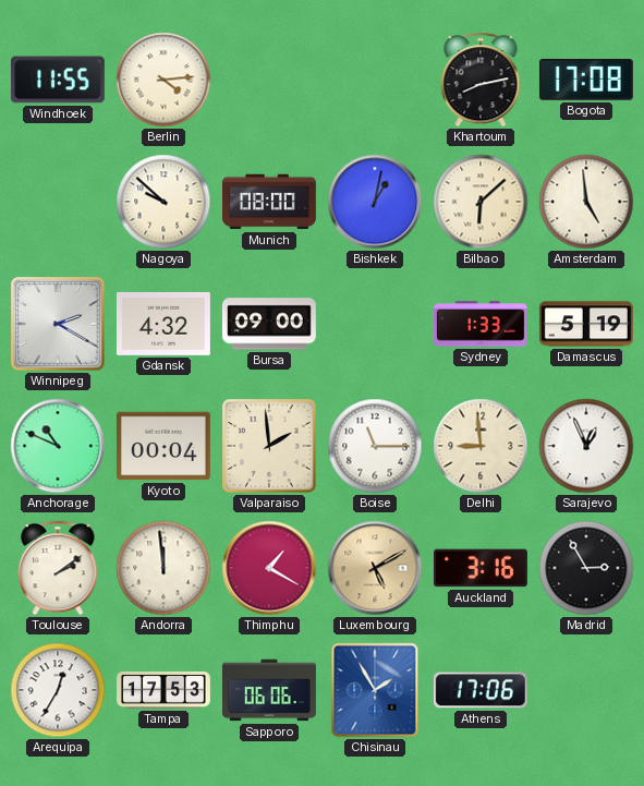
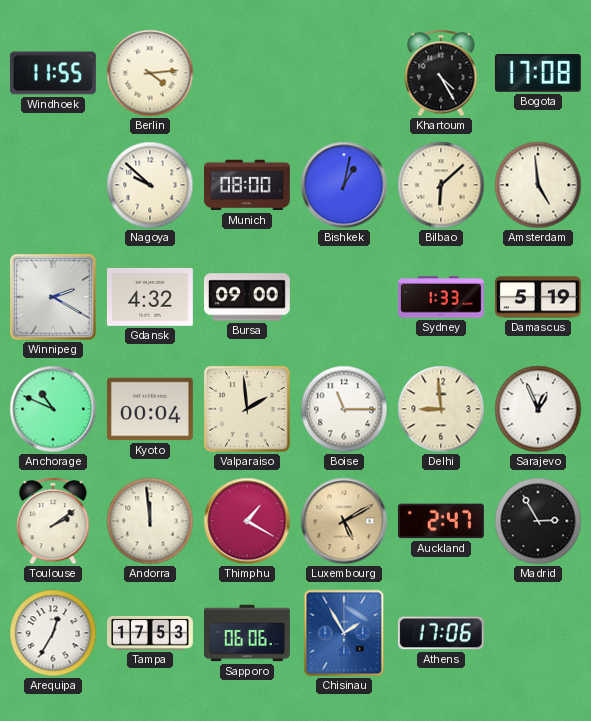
Khartoum: 8:13 -> 4:25 (441, 73)
Auckland: 3:16 -> 2:47 (441, 521)
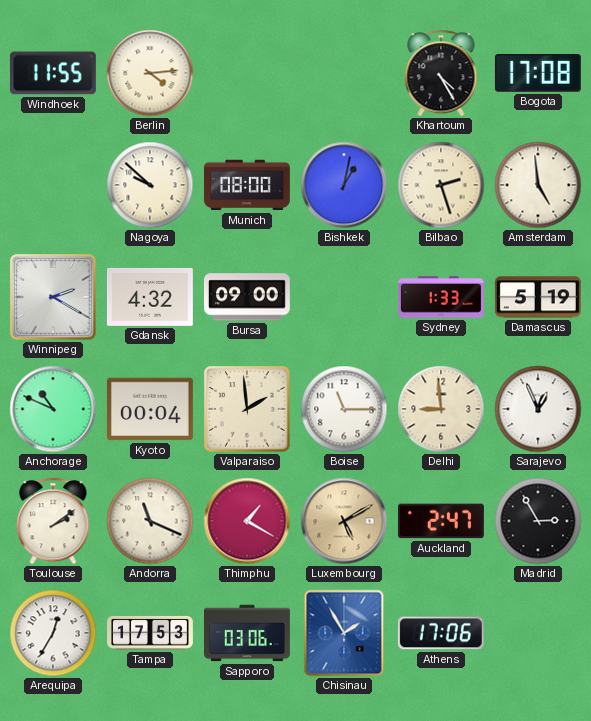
Bilbao: 6:08 -> 2:27 (441, 185)
Andorra: 11:59 -> 11:19 (150, 521)
Sapporo: 06:06 -> 03:06 (248, 633)
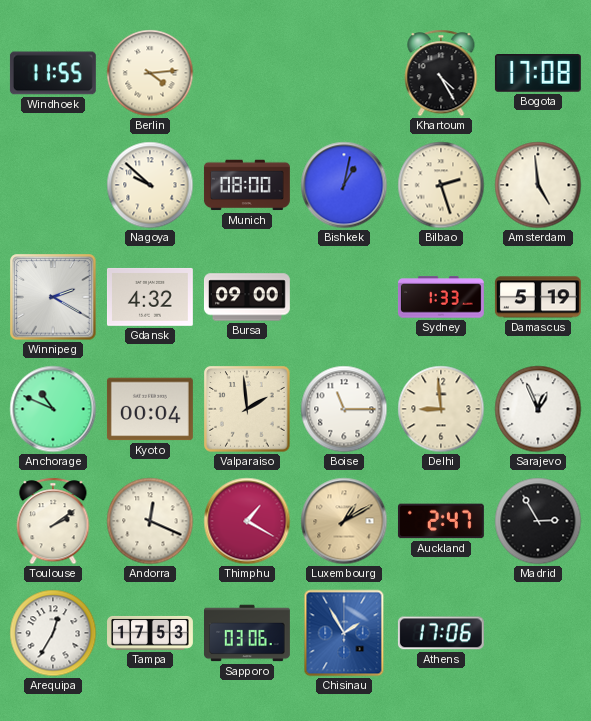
Andorra: 11:19 -> 12:19 (150, 521)
Luxembourg: 5:10 -> 1:10 (344, 521)
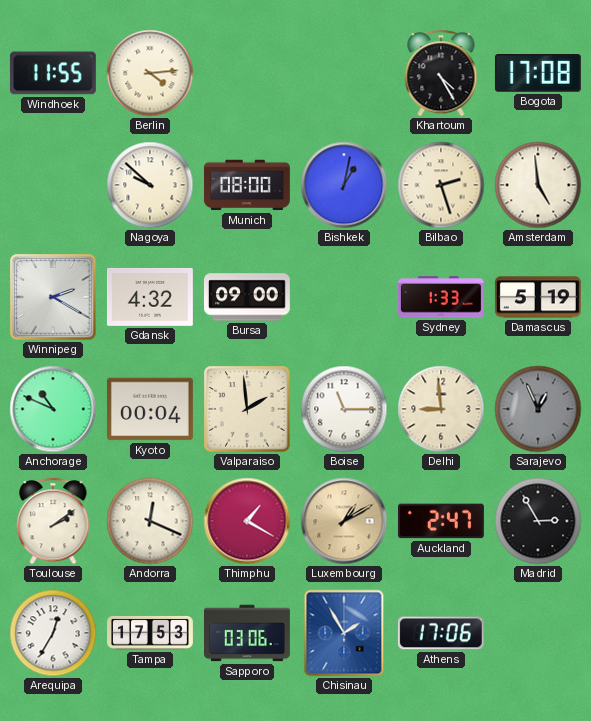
Sarajevo dial: white -> grey (538, 409)
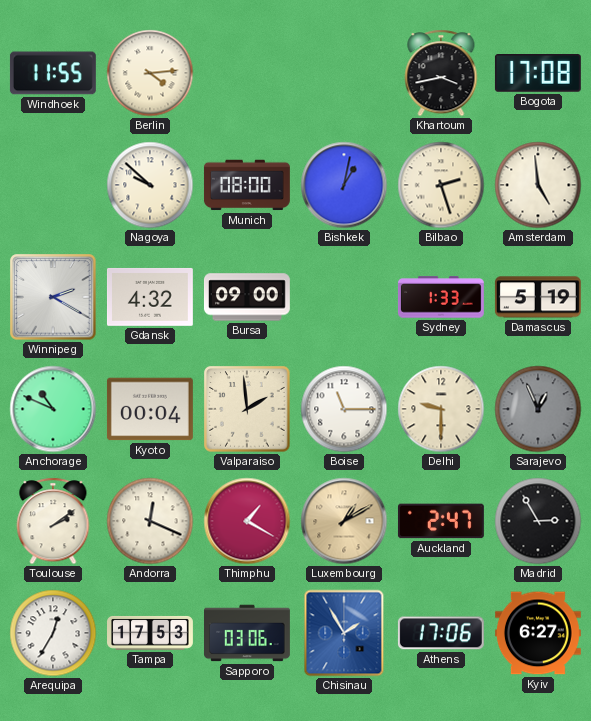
Khartoum: 4:25 -> 3:43 (441, 73)
Delhi: 8:59 -> 9:30 (441, 409)
Kyiv: none -> 6:27 (538, 633)
